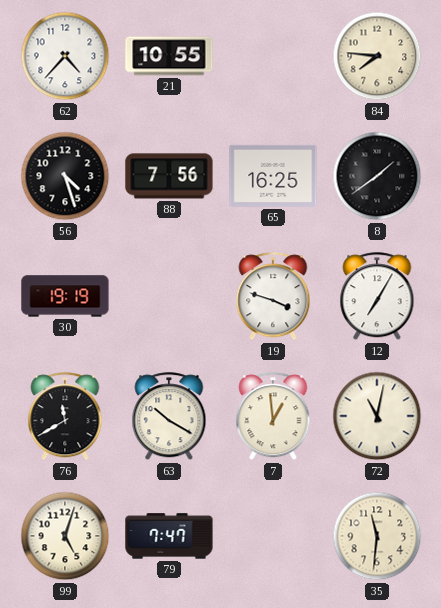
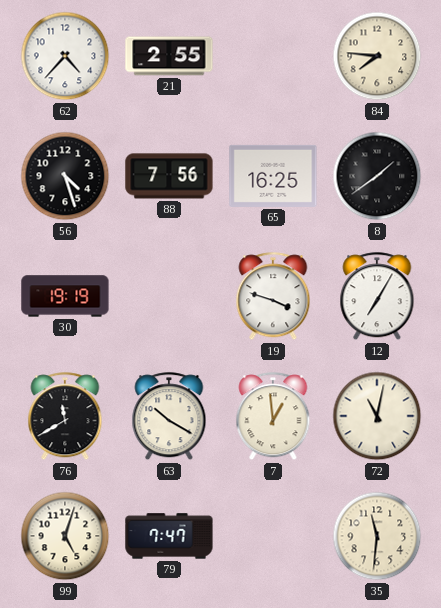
21: 10:55 -> 2:55 (169, 56)
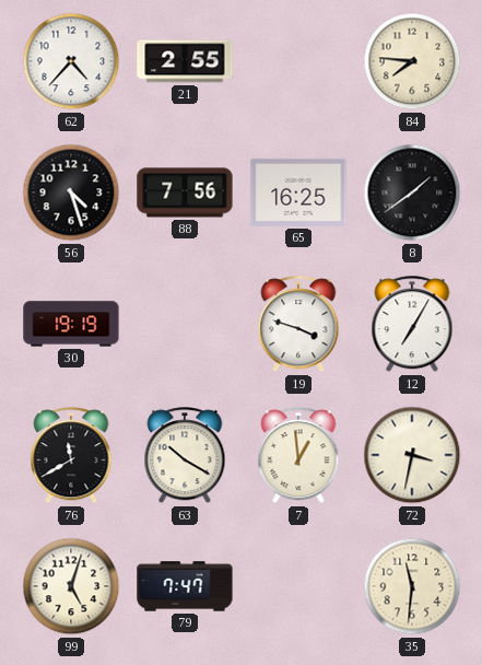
72: 11:02 -> 3:32 (412, 455)
